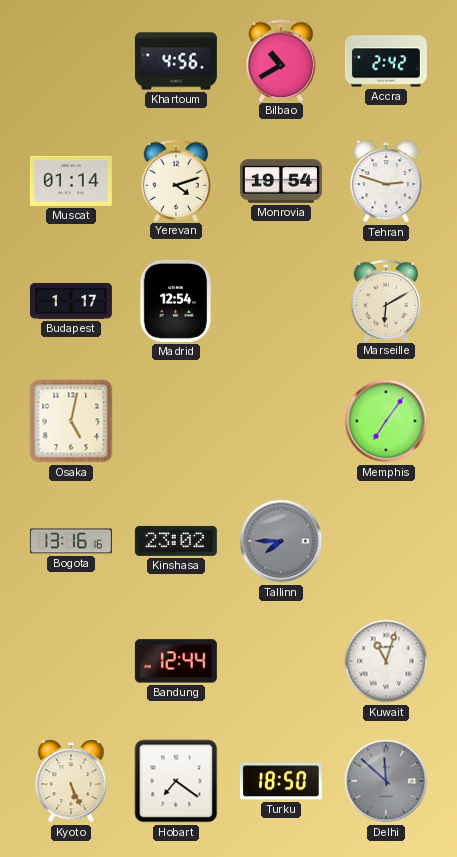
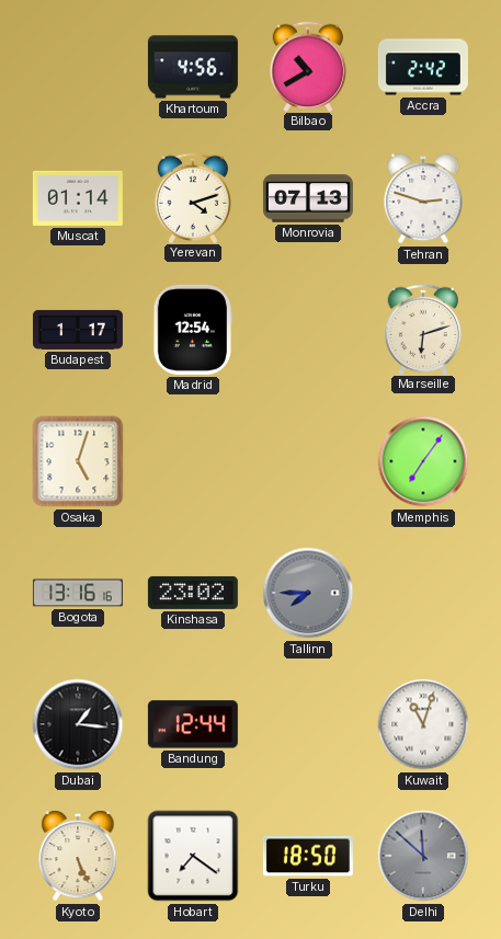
Monrovia: 19:54 -> 07:13 (308, 198)
Marseille: 6:10 -> 6:12 (423, 329)
Osaka: 5:02 -> 5:03 (78, 461)
Dubai: none -> 1:16 (78, 724)
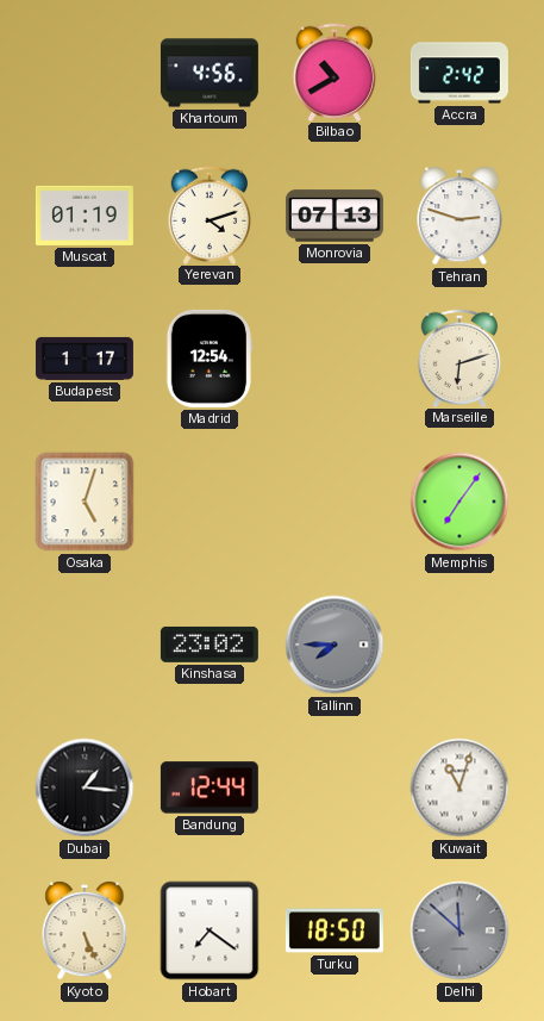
Muscat: 01:14 -> 01:19 (85, 216)
Bogota: 13:16 -> none (78, 593)
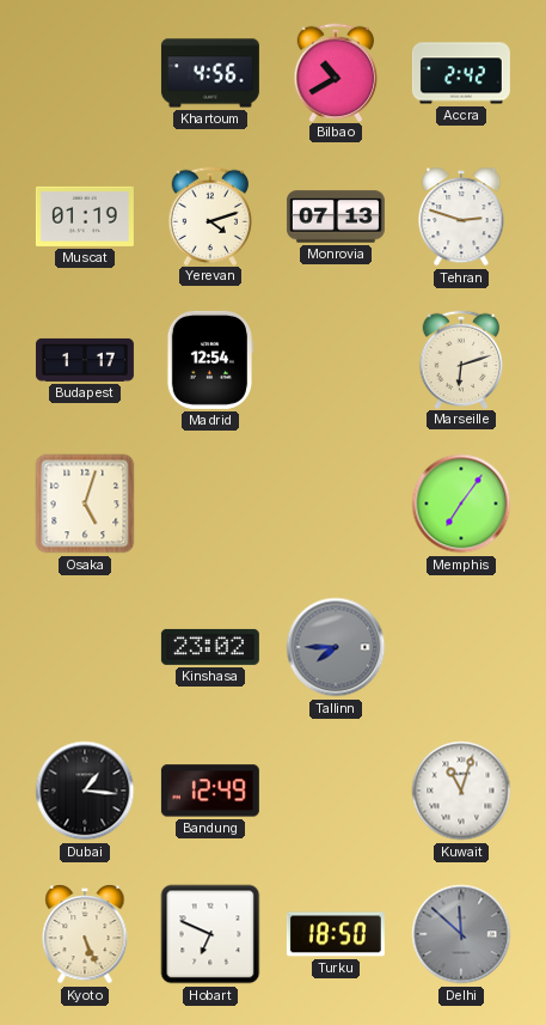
Bandung: 12:44 -> 12:49 (210, 791)
Hobart: 7:21 -> 6:49 (210, 934)
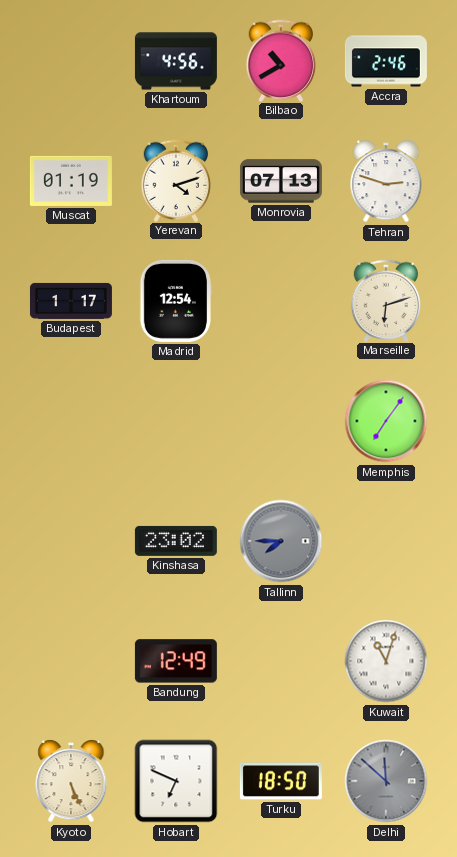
Accra: 2:42 -> 2:46 (386, 61)
Osaka: 5:03 -> none (85, 504)
Dubai: 1:16 -> none (85, 791)
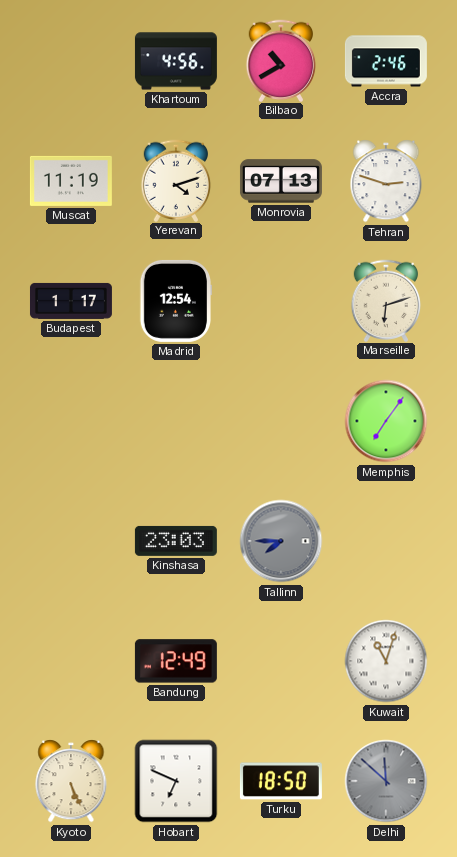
Muscat: 01:19 -> 11:19 (71, 181)
Kinshasa: 23:02 -> 23:03 (176, 541)
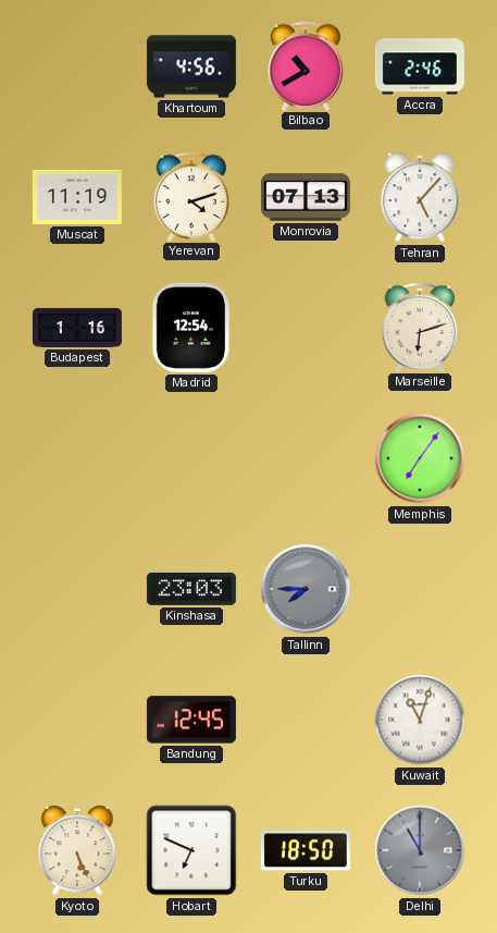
Tehran: 2:48 -> 5:07 (420, 197)
Budapest: 1:17 -> 1:16 (77, 328)
Bandung: 12:49 -> 12:45 (191, 720)
Delhi: 11:52 -> 11:00 (420, 850)
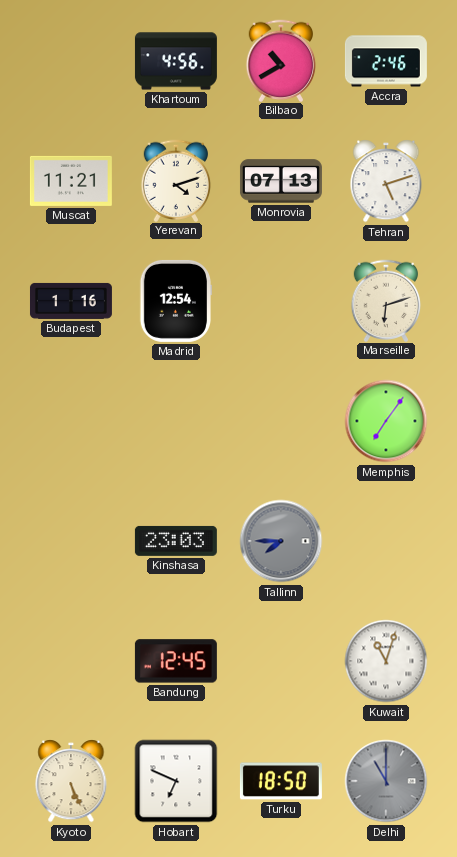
Muscat: 11:19 -> 11:21 (71, 181)
Tehran: 5:07 -> 5:12 (386, 181)
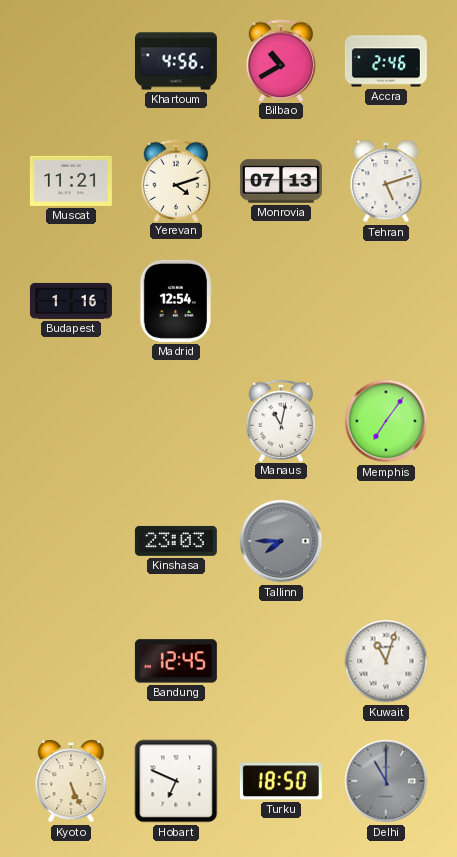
Marseille: 6:12 -> none (386, 300)
Manaus: none -> 11:02 (281, 420)
